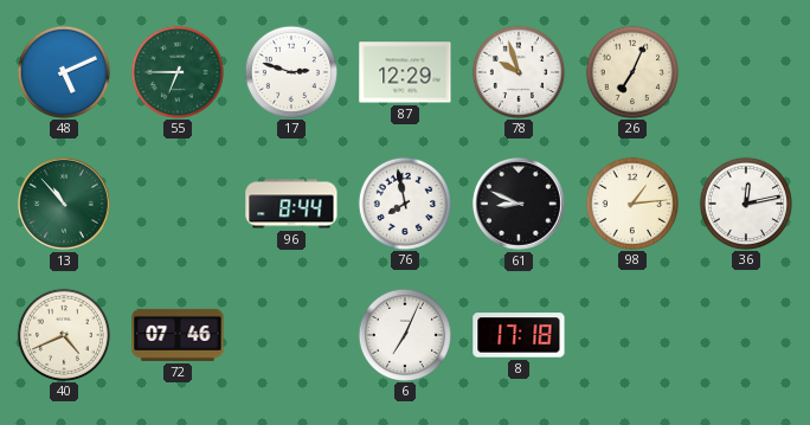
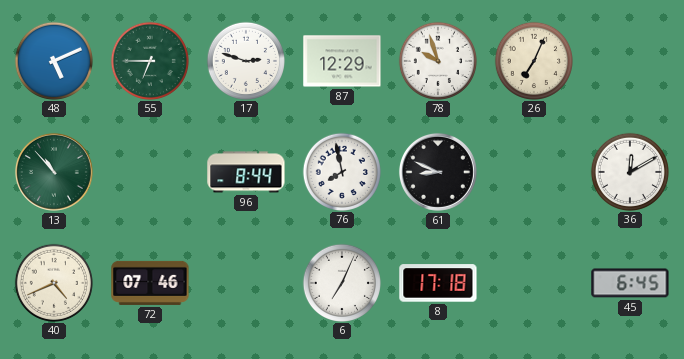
98: 1:14 -> none (631, 202)
36: 12:13 -> 12:10 (629, 171)
45: none -> 6:45 (630, 283)
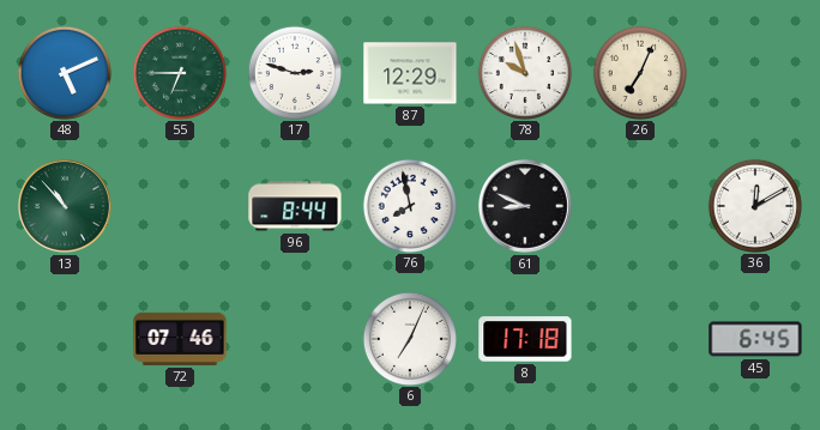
40: 4:41 -> none (53, 282)
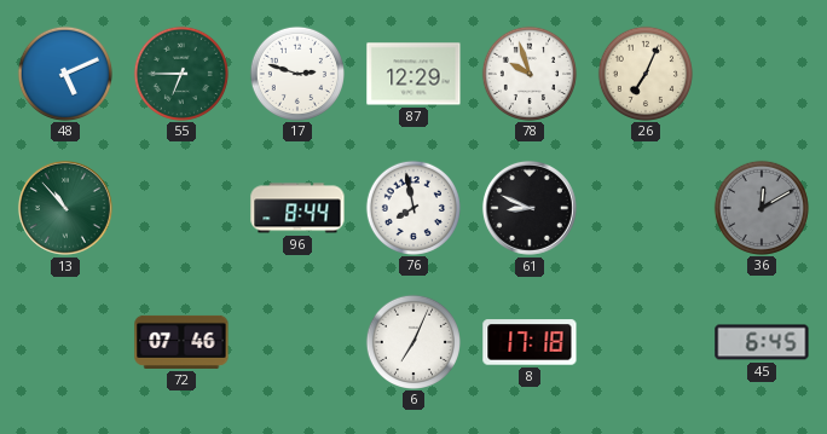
36 dial: white -> grey (761, 207)
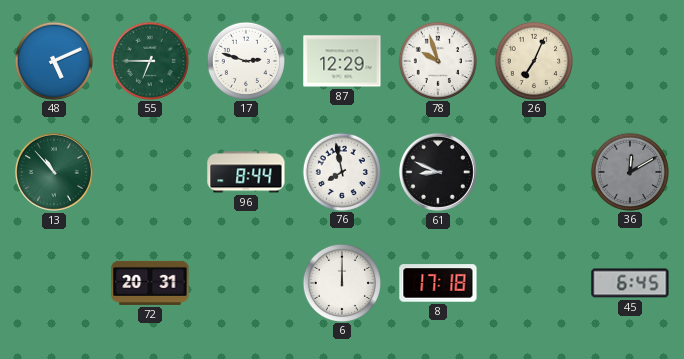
72: 07:46 -> 20:31 (150, 283)
6: 7:04 -> 12:00 (341, 282)
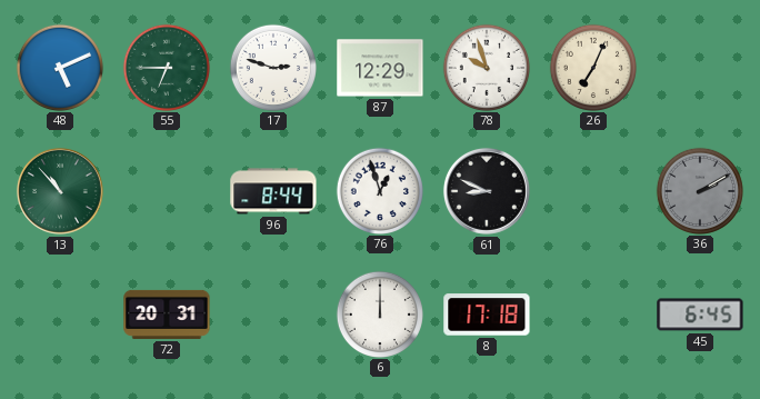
76: 7:58 -> 12:57 (379, 190)
36: 12:10 -> 2:10 (699, 190)
